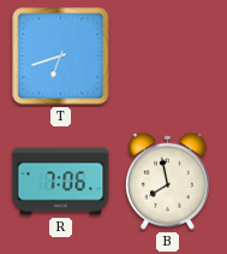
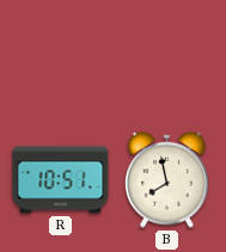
T: 6:42 -> none (61, 57)
R: 7:06 -> 10:51 (61, 180)
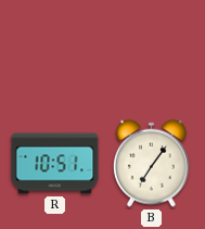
B: 7:58 -> 7:06 (151, 163)
